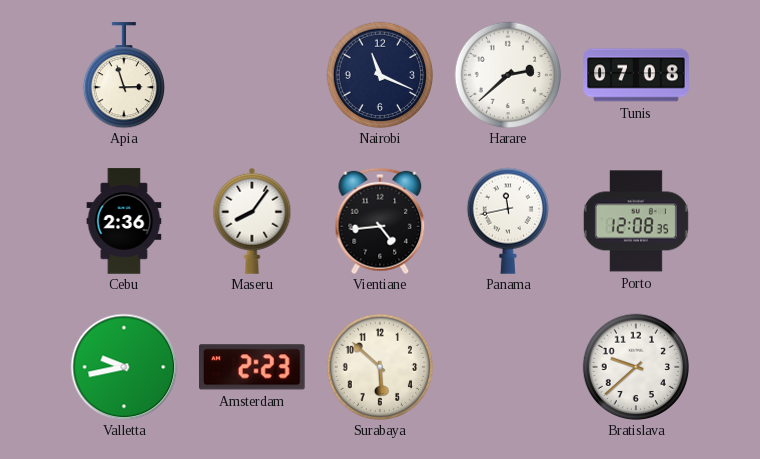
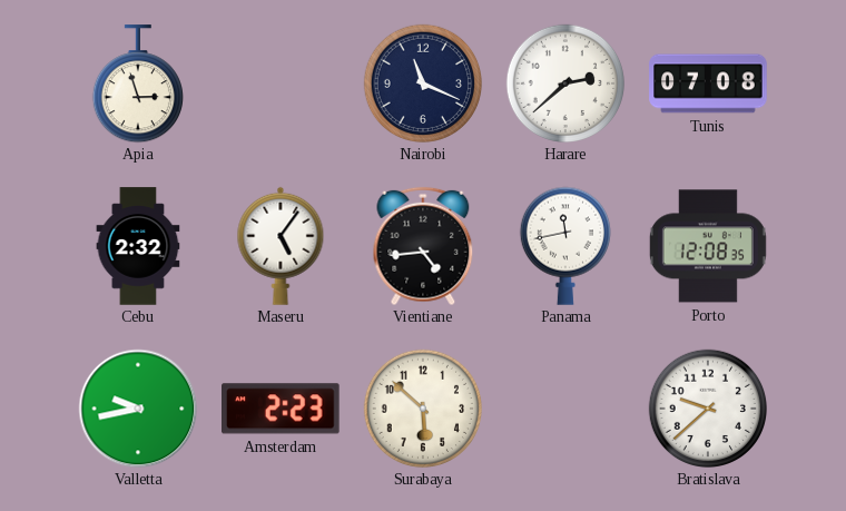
Cebu: 2:36 -> 2:32 (138, 246)
Maseru: 8:06 -> 5:06 (281, 246)
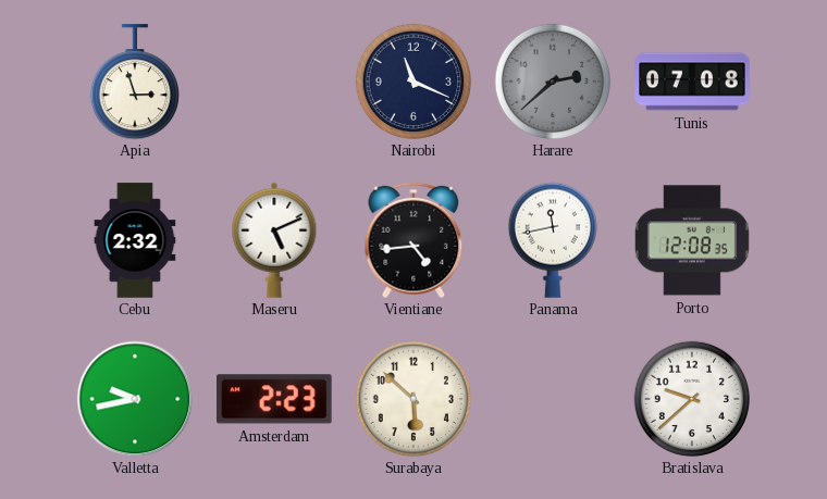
Harare dial: white -> grey (552, 80)
Maseru: 5:06 -> 5:11 (274, 240)
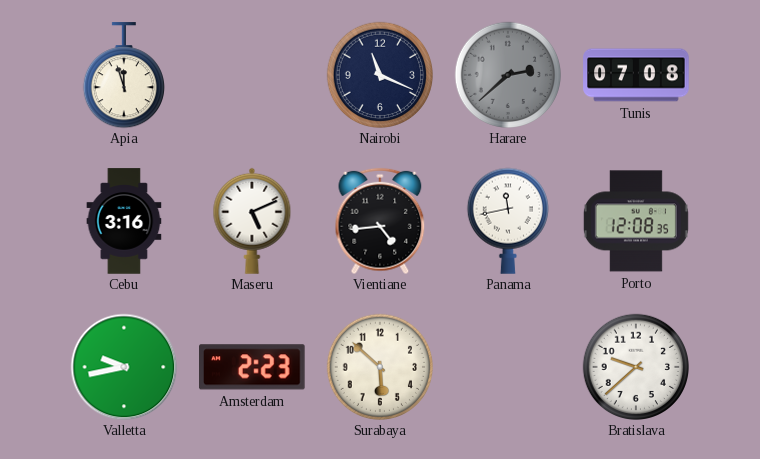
Apia: 2:57 -> 11:57 (124, 75)
Cebu: 2:32 -> 3:16 (124, 221)
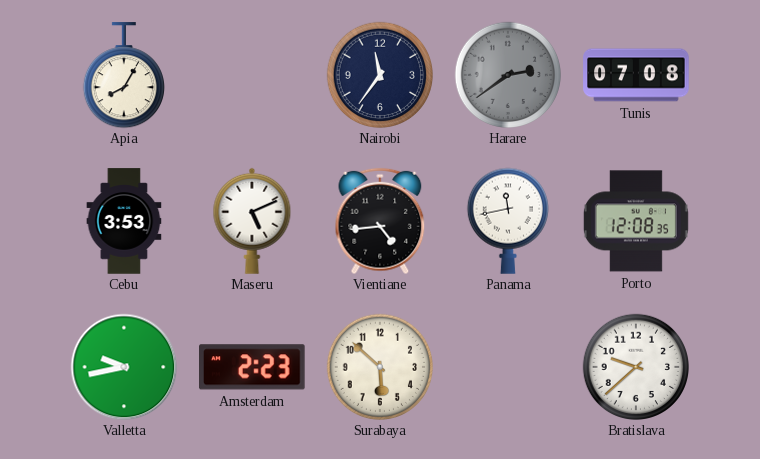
Apia: 11:57 -> 8:05 (124, 75)
Nairobi: 11:19 -> 11:36 (379, 74)
Harare: 2:38 -> 2:39 (507, 74)
Cebu: 3:16 -> 3:53 (124, 221)
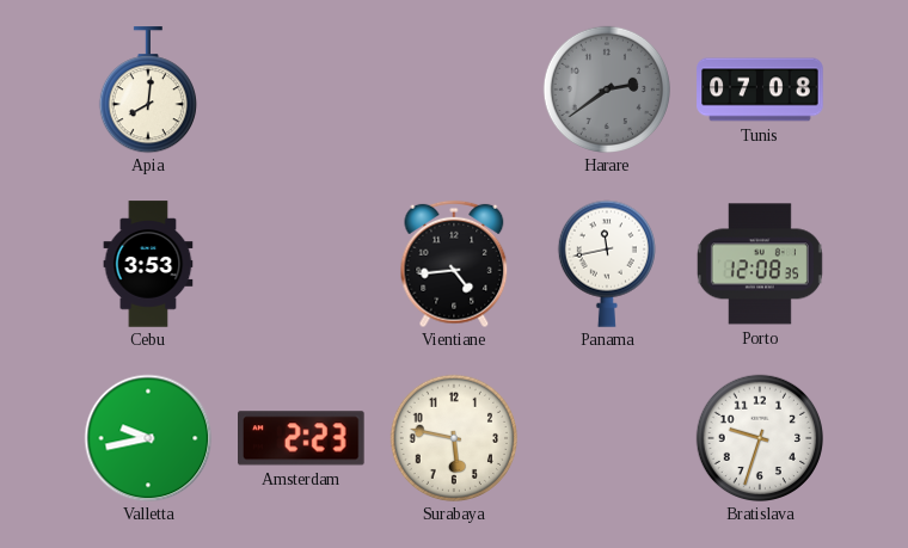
Apia: 8:05 -> 8:01 (148, 90)
Nairobi: 11:36 -> none (379, 74)
Maseru: 5:11 -> none (252, 221)
Surabaya: 5:52 -> 5:47 (453, 437)
Bratislava: 9:38 -> 9:33 (759, 437)
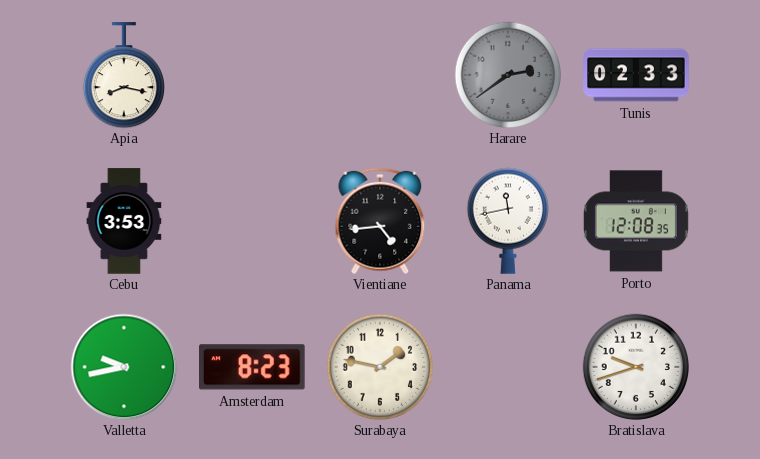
Apia: 8:01 -> 8:17 (124, 75)
Tunis: 07:08 -> 02:33 (636, 75)
Amsterdam: 2:23 -> 8:23 (253, 367)
Surabaya: 5:47 -> 1:47 (379, 366)
Bratislava: 9:33 -> 9:42 (635, 366)
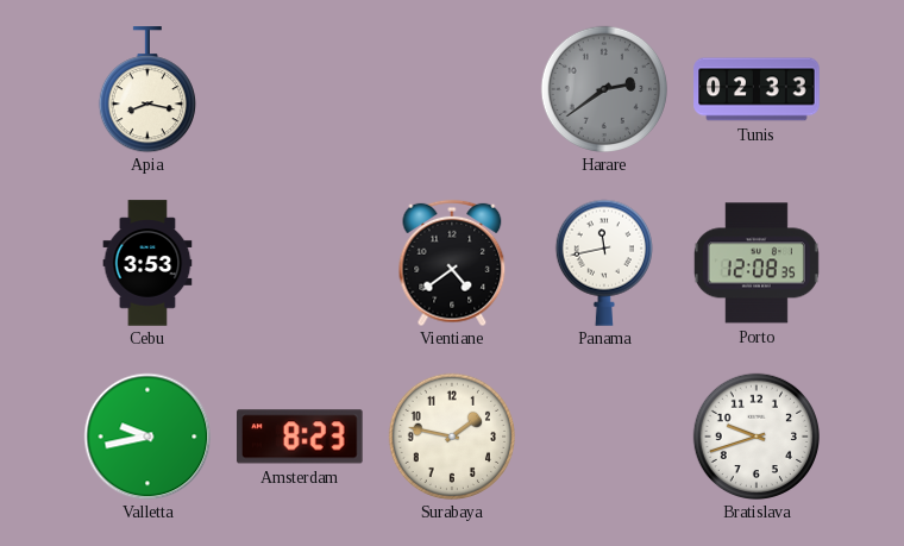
Vientiane: 4:44 -> 4:39 (452, 263)
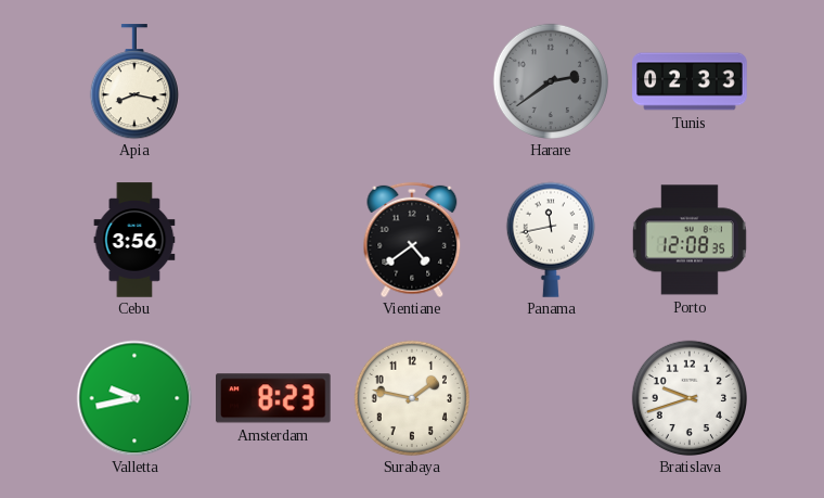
Cebu: 3:53 -> 3:56 (134, 240)
